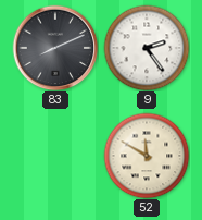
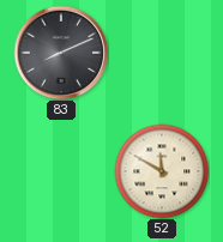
9: 2:24 -> none (147, 48)
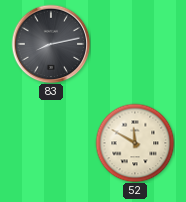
83: 8:11 -> 8:13 (51, 44)
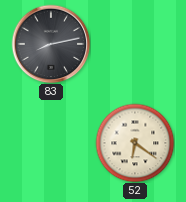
52: 11:50 -> 6:21 (135, 143)
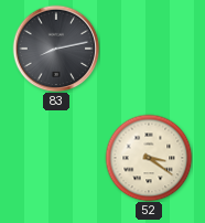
52: 6:21 -> 3:21 (149, 158)
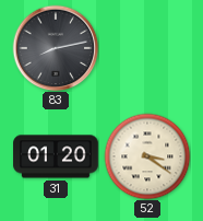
31: none -> 01:20 (56, 156)
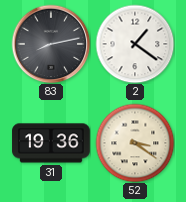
2: none -> 1:21 (135, 44)
31: 01:20 -> 19:36 (51, 143)
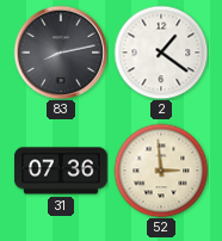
31: 19:36 -> 07:36 (61, 171)
52: 3:21 -> 2:59 (161, 171)
